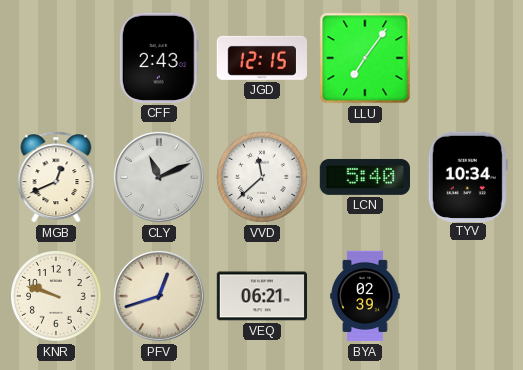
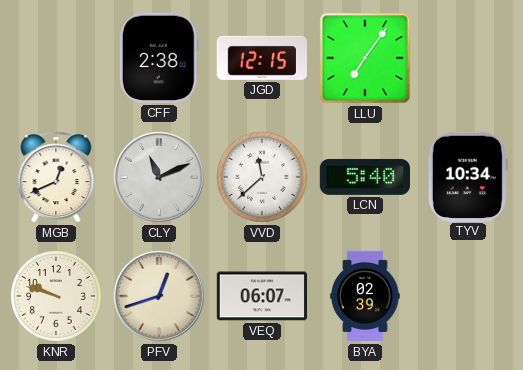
CFF: 2:43 -> 2:38 (159, 58)
VEQ: 06:21 -> 06:07 (261, 296)
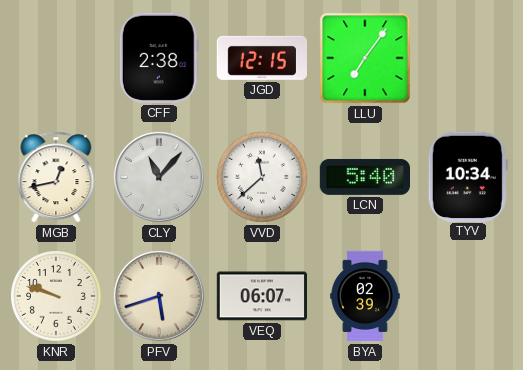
MGB: 12:41 -> 12:43 (56, 177)
CLY: 11:11 -> 11:07 (159, 177)
PFV: 12:42 -> 5:42 (159, 296)
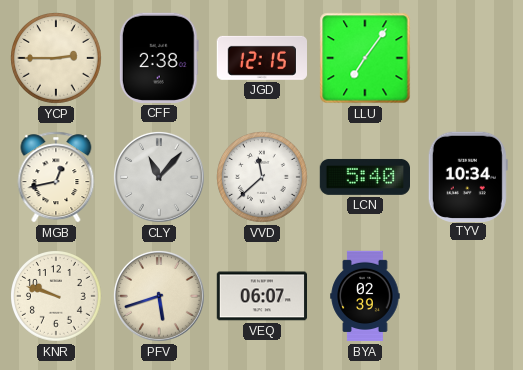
YCP: none -> 2:45 (57, 59)
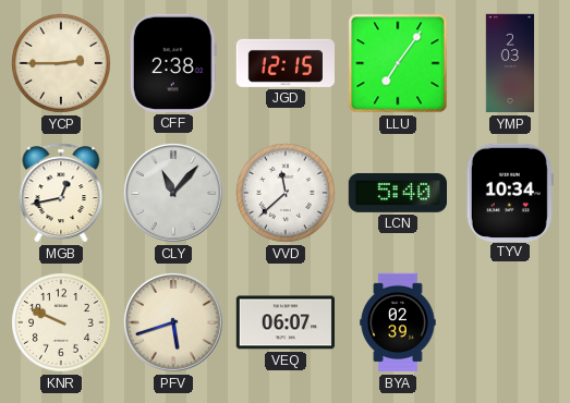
YMP: none -> 2:03 (510, 63)
KNR: 9:48 -> 9:49 (62, 323)
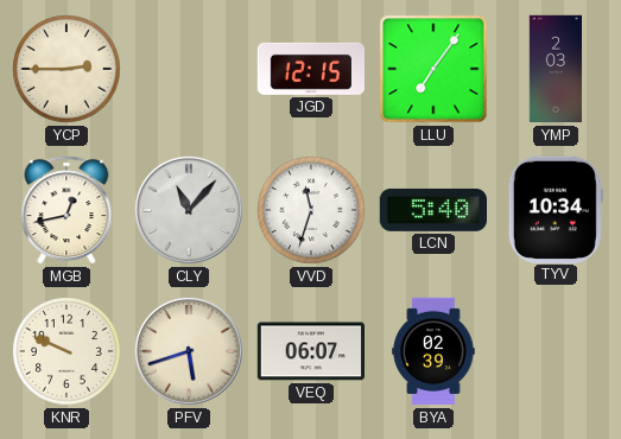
CFF: 2:38 -> none (173, 63)
VVD: 11:38 -> 11:33 (312, 211)
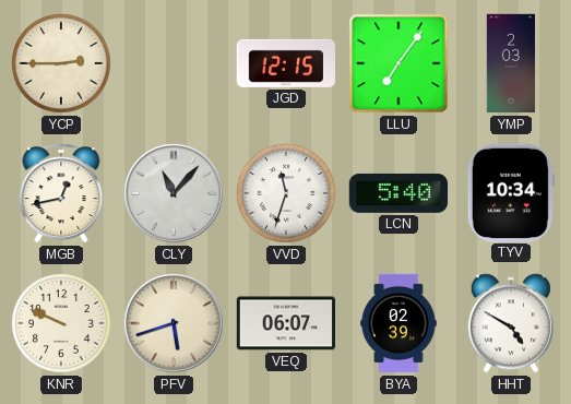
HHT: none -> 4:50 (511, 323)
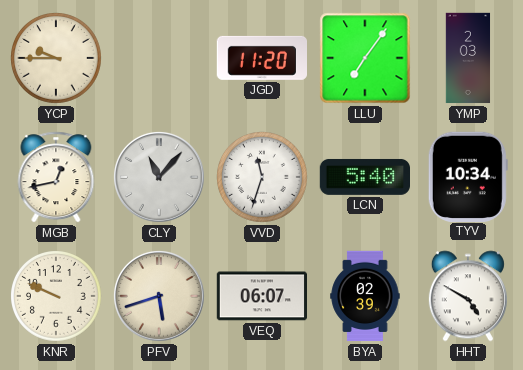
YCP: 2:45 -> 9:45 (57, 59)
JGD: 12:15 -> 11:20 (261, 58)
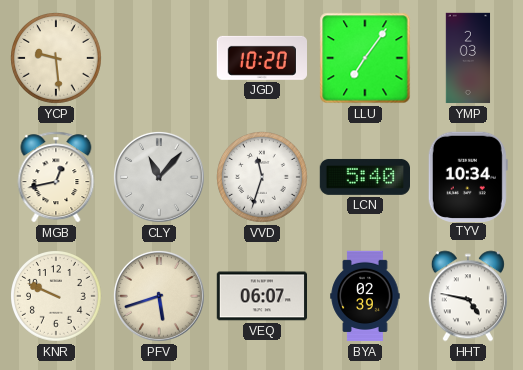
YCP: 9:45 -> 9:29 (57, 59)
JGD: 11:20 -> 10:20 (261, 58)
HHT: 4:50 -> 4:47 (468, 296)
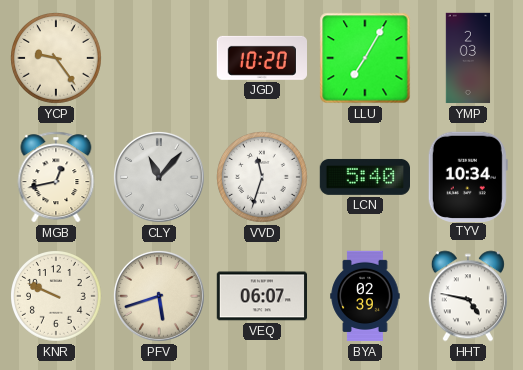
YCP: 9:29 -> 9:24 (57, 59)
LLU: 7:06 -> 7:05 (365, 58)
